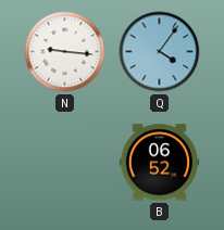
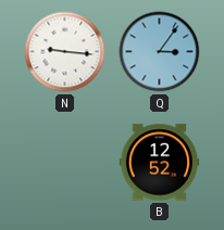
Q: 4:06 -> 3:06 (160, 52)
B: 06:52 -> 12:52 (159, 163)
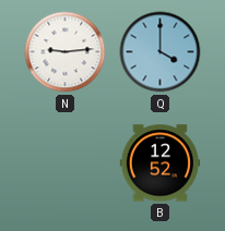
N: 9:16 -> 9:14 (66, 52)
Q: 3:06 -> 4:00 (161, 52)
